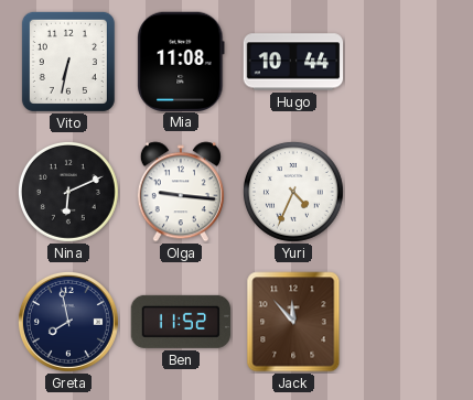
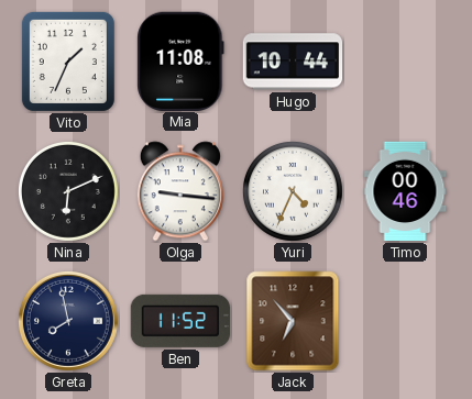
Vito: 6:32 -> 1:34 (68, 62)
Timo: none -> 00:46 (405, 191)
Jack: 11:53 -> 6:53 (293, 321)
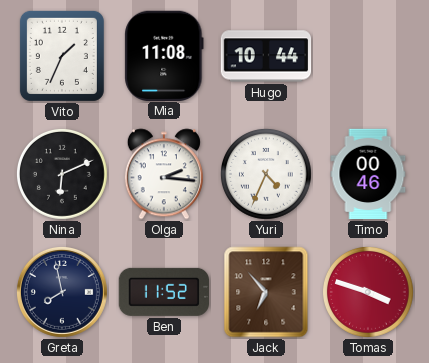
Olga: 9:16 -> 2:16 (164, 174)
Tomas: none -> 3:48 (368, 292)
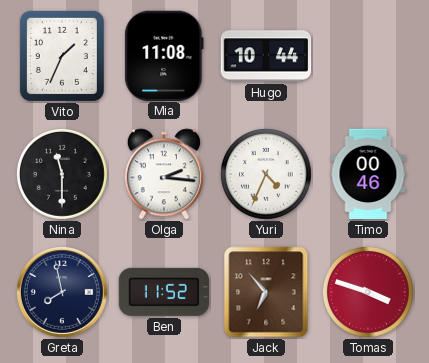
Nina: 6:11 -> 11:30 (62, 174)
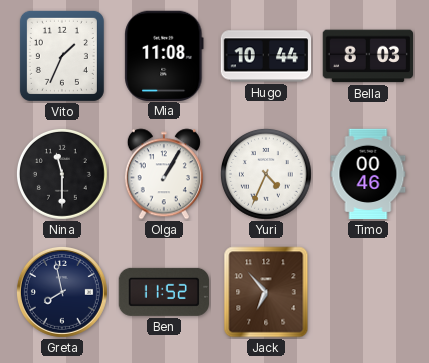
Bella: none -> 8:03 (367, 56)
Olga: 2:16 -> 1:05 (164, 174)
Tomas: 3:48 -> none (368, 292)
